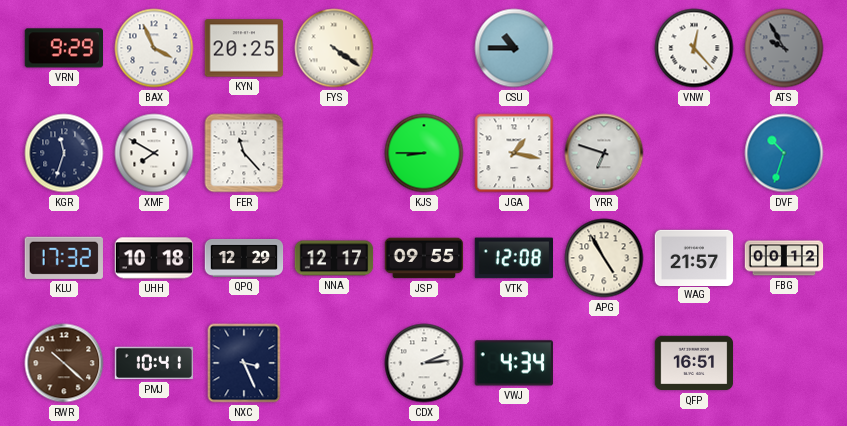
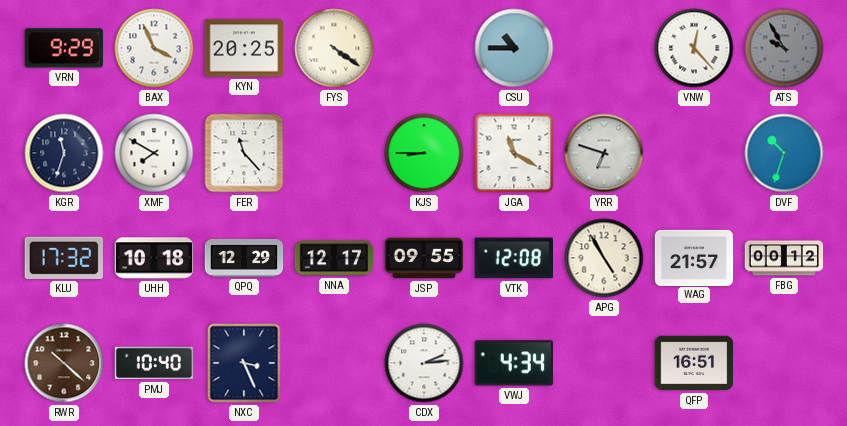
JGA: 1:17 -> 11:20 (514, 153)
PMJ: 10:41 -> 10:40 (154, 363)
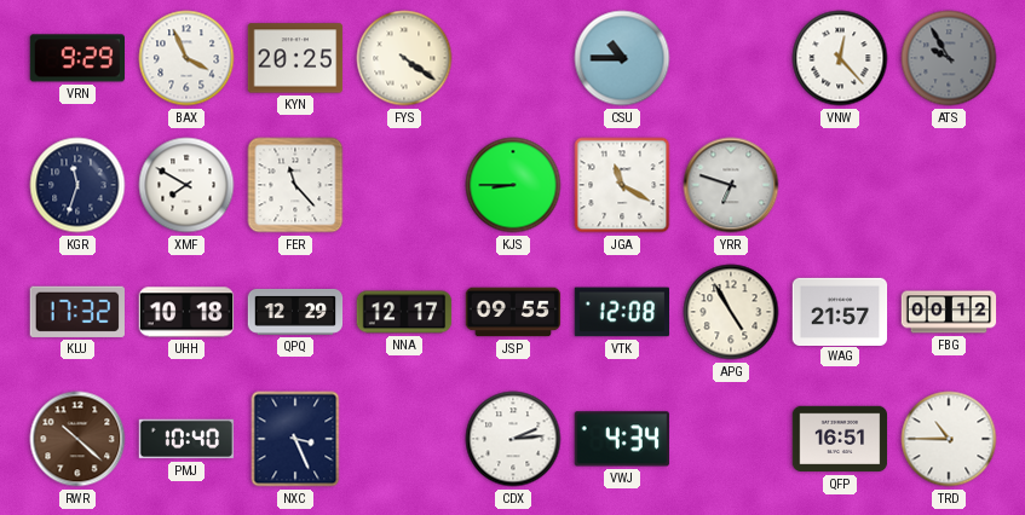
DVF: 10:33 -> none (784, 153)
TRD: none -> 10:45 (949, 439)
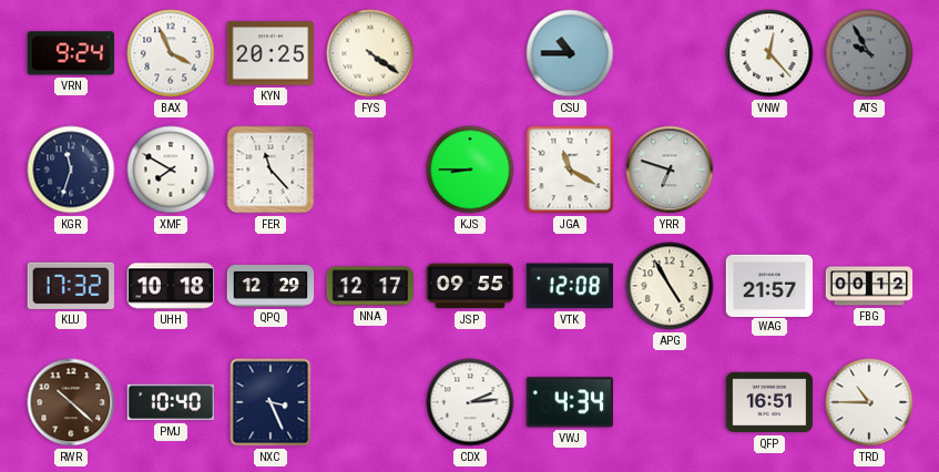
VRN: 9:29 -> 9:24 (70, 53)
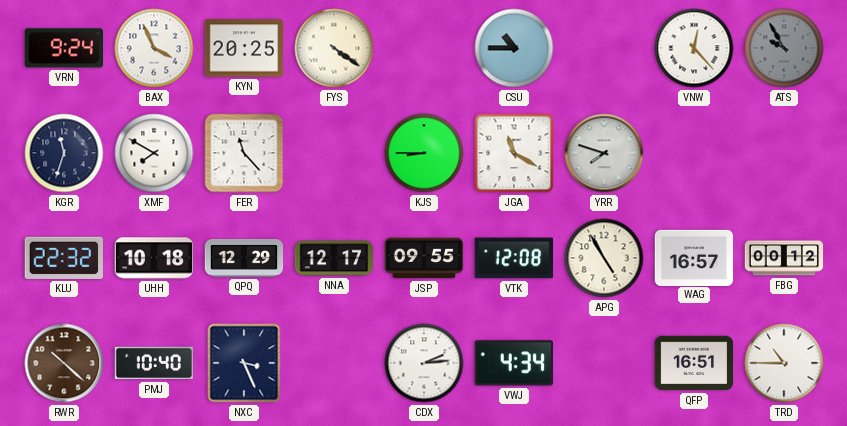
YRR: 6:48 -> 7:48 (604, 153)
KLU: 17:32 -> 22:32 (64, 258)
WAG: 21:57 -> 16:57 (694, 257)
